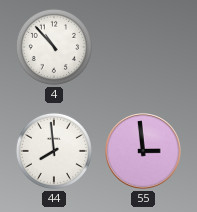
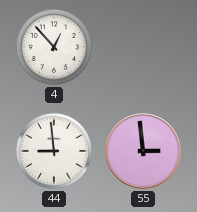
4: 10:53 -> 12:53 (54, 47)
44: 7:59 -> 8:59 (54, 151)
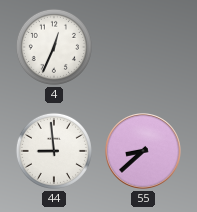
4: 12:53 -> 12:34 (54, 47)
55: 2:59 -> 8:38 (143, 151)
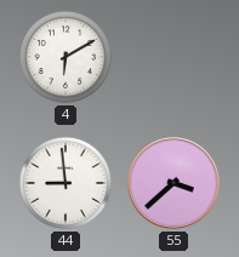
4: 12:34 -> 6:10 (66, 57)
55: 8:38 -> 3:38 (173, 183)
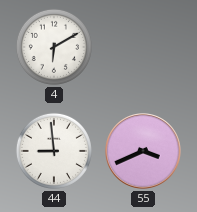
55: 3:38 -> 3:41 (143, 151)
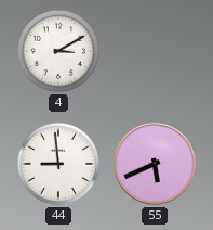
4: 6:10 -> 3:10 (58, 51)
55: 3:41 -> 5:41 (155, 164)
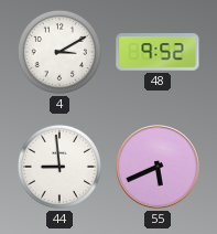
48: none -> 9:52 (158, 52)
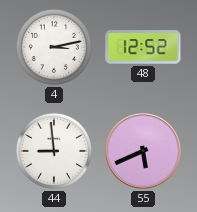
4: 3:10 -> 3:13 (54, 47)
48: 9:52 -> 12:52 (143, 47)
